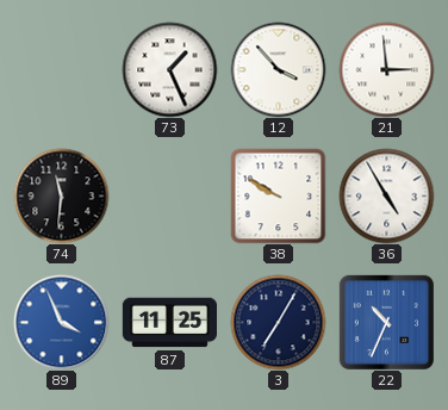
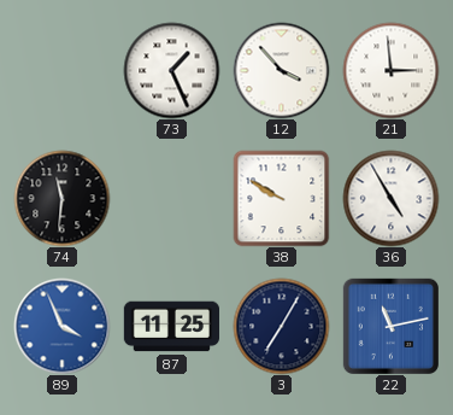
22: 10:34 -> 11:13 (390, 326)
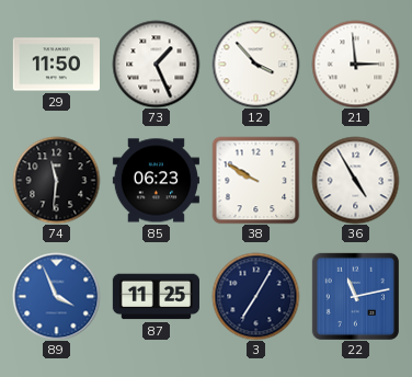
29: none -> 11:50 (56, 65)
85: none -> 06:23 (156, 181)
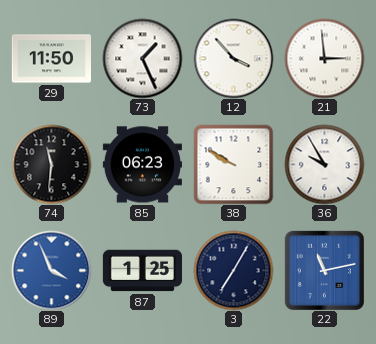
36: 4:55 -> 9:55 (324, 164)
87: 11:25 -> 1:25 (142, 271)
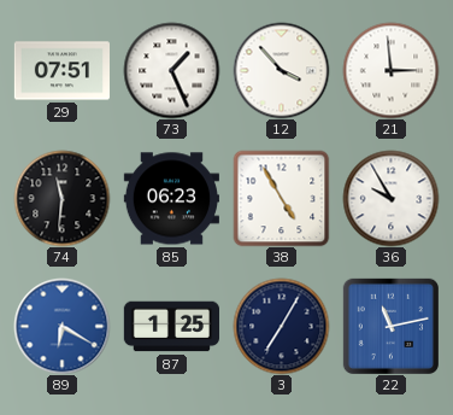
29: 11:50 -> 07:51 (61, 71)
38: 9:50 -> 4:55 (281, 198)
89: 3:56 -> 6:20 (61, 326)
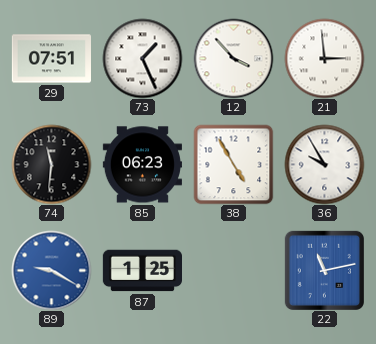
89: 6:20 -> 9:20 (51, 270)
3: 7:05 -> none (281, 326)
